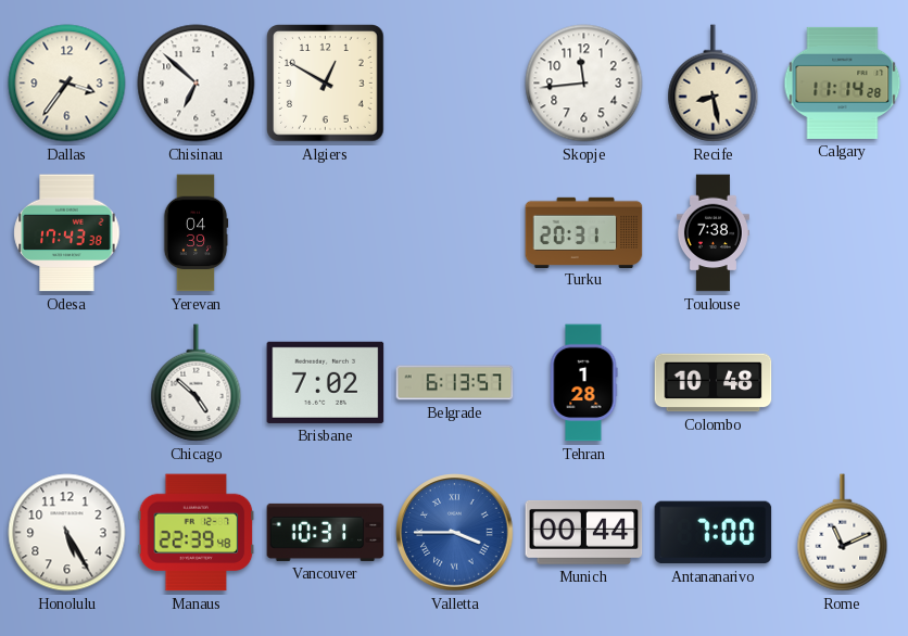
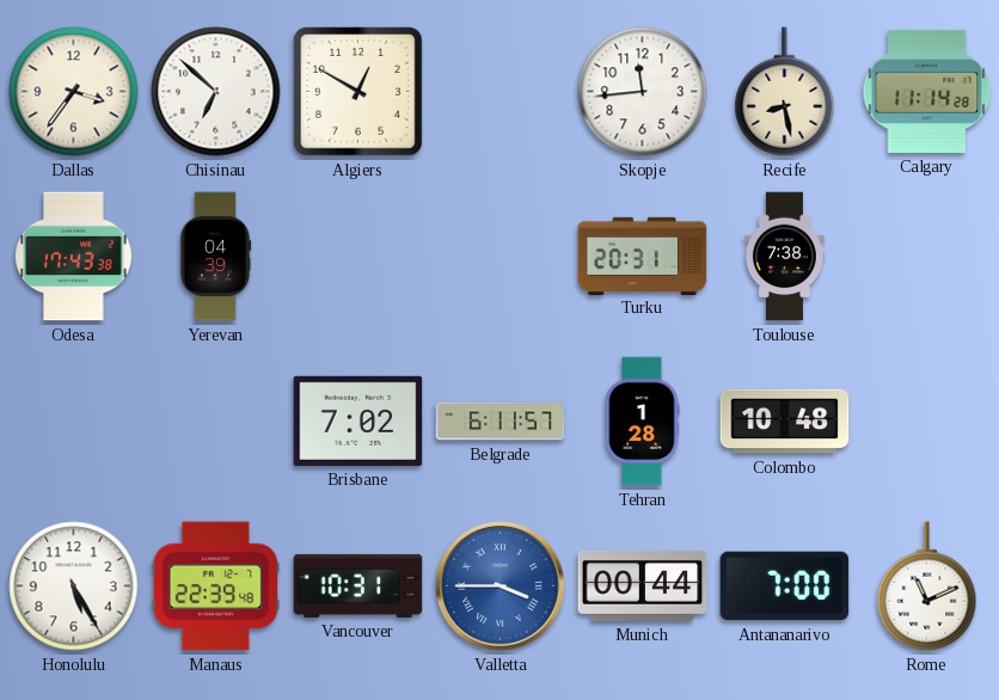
Chicago: 4:52 -> none (197, 383)
Belgrade: 6:13 -> 6:11 (501, 422)
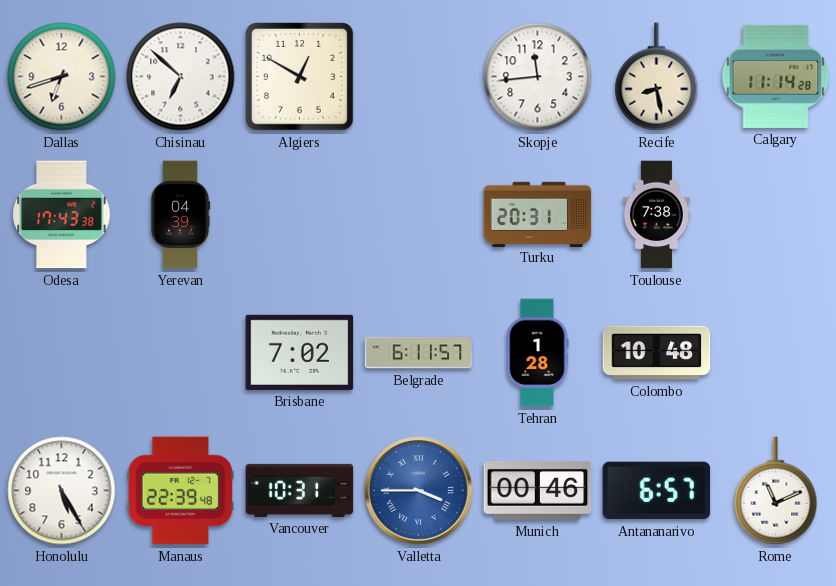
Dallas: 3:36 -> 6:42 (62, 77)
Munich: 00:44 -> 00:46 (538, 490)
Antananarivo: 7:00 -> 6:57 (657, 491)
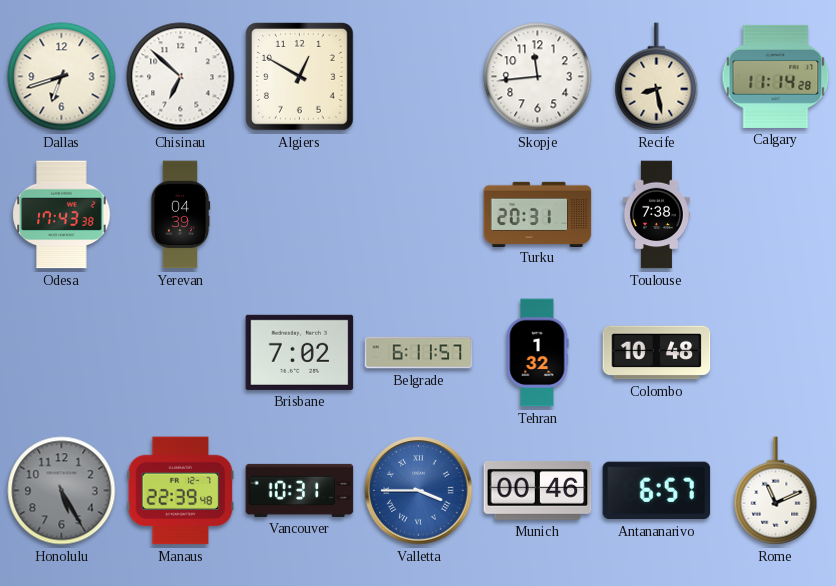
Tehran: 1:28 -> 1:32 (537, 353)
Honolulu dial: white -> grey (62, 491)
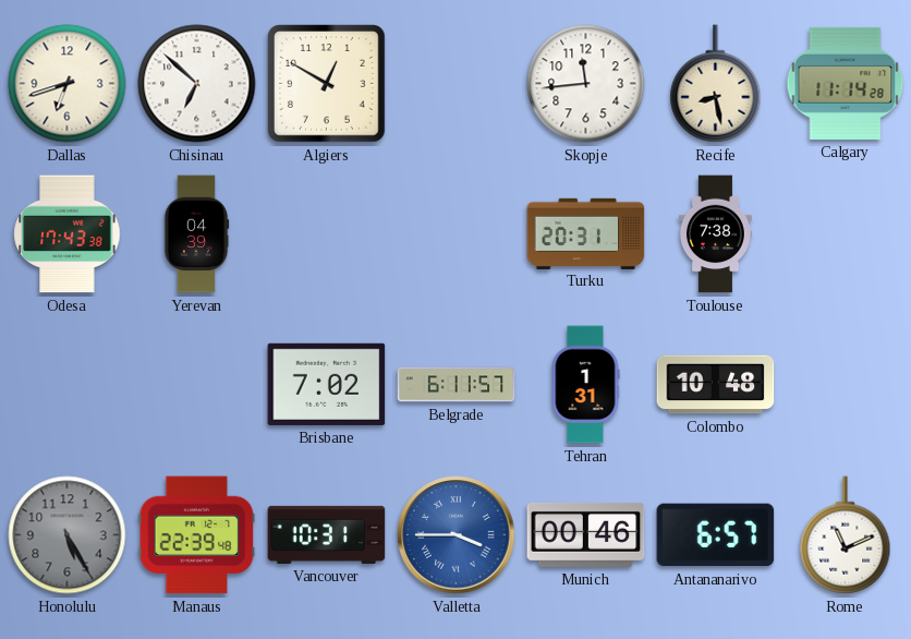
Tehran: 1:32 -> 1:31 (585, 385)
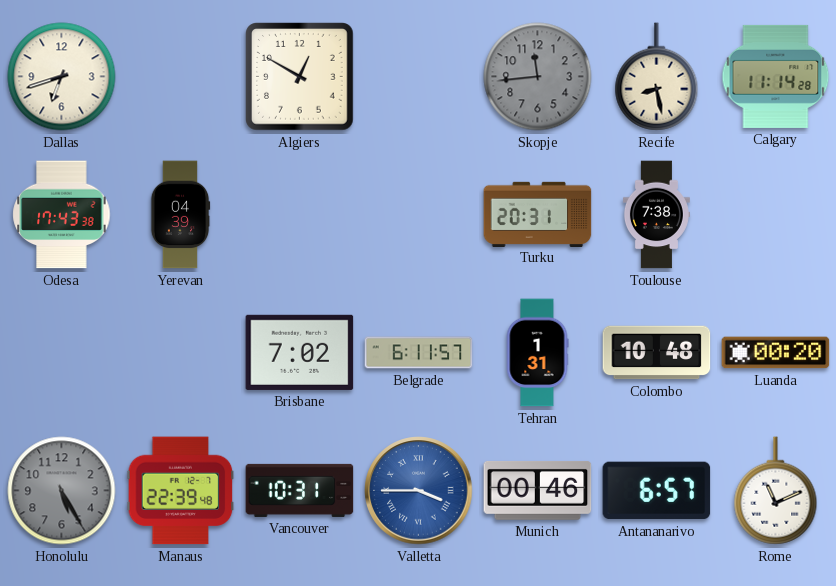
Chisinau: 6:52 -> none (197, 84)
Skopje dial: white -> grey (538, 77)
Luanda: none -> 00:20 (776, 353)
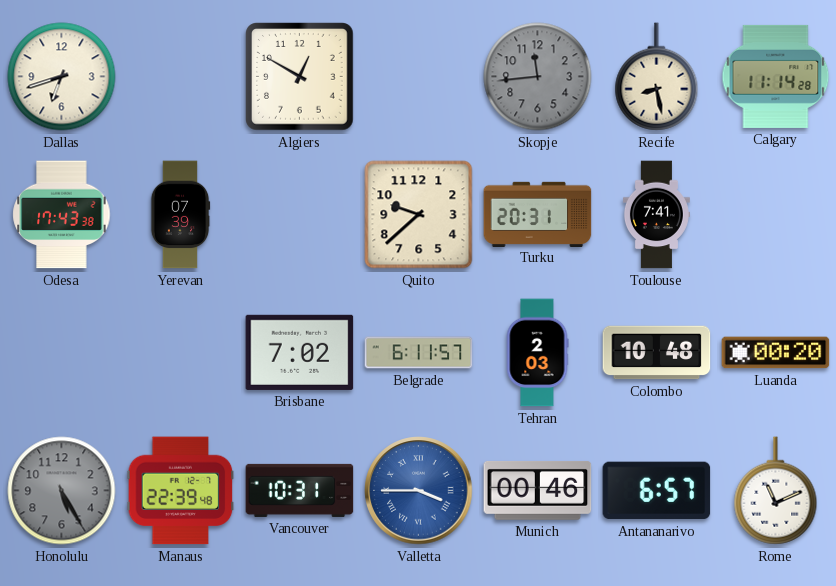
Yerevan: 04:39 -> 07:39 (180, 215)
Quito: none -> 9:38 (419, 215)
Toulouse: 7:38 -> 7:41 (656, 215)
Tehran: 1:31 -> 2:03 (537, 353)
